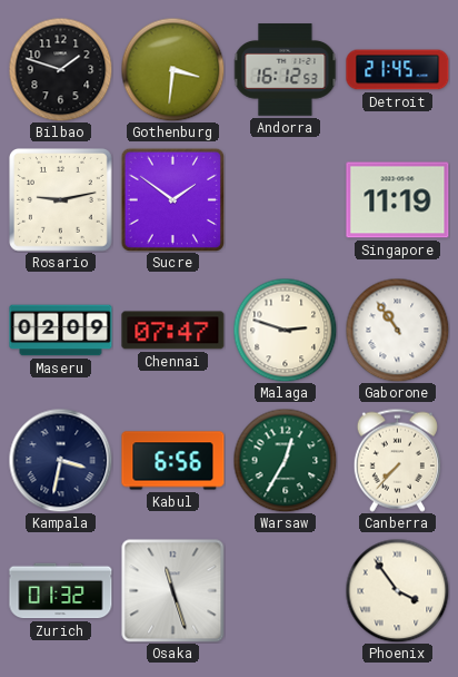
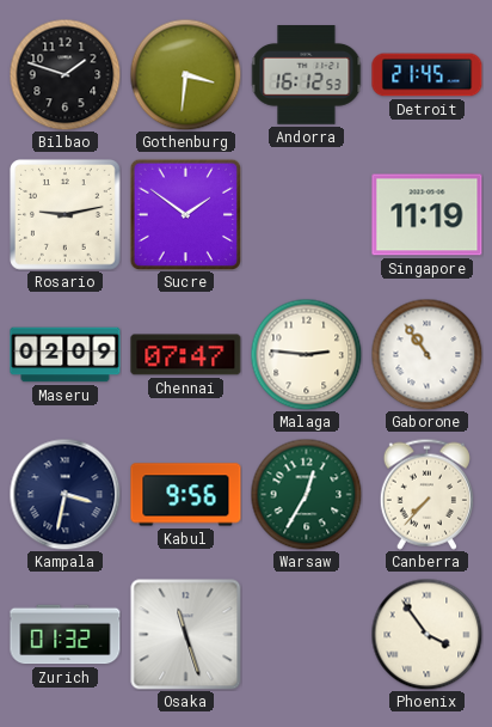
Malaga: 2:48 -> 2:46 (306, 354)
Kabul: 6:56 -> 9:56 (186, 495)
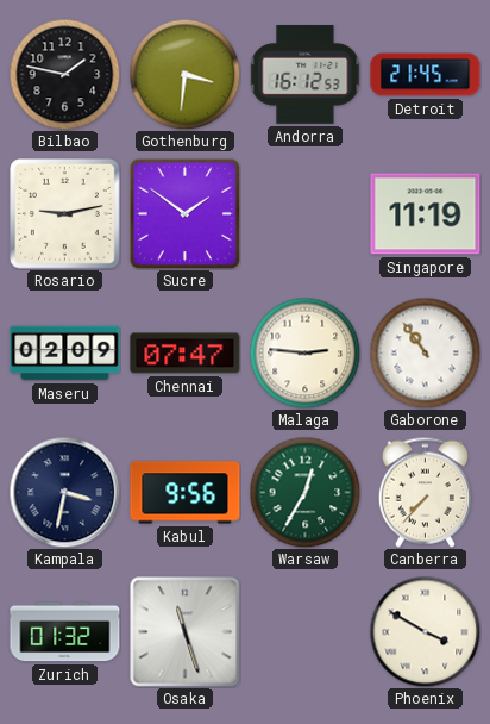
Bilbao: 1:48 -> 1:47 (64, 74)
Phoenix: 3:54 -> 3:50 (425, 631)
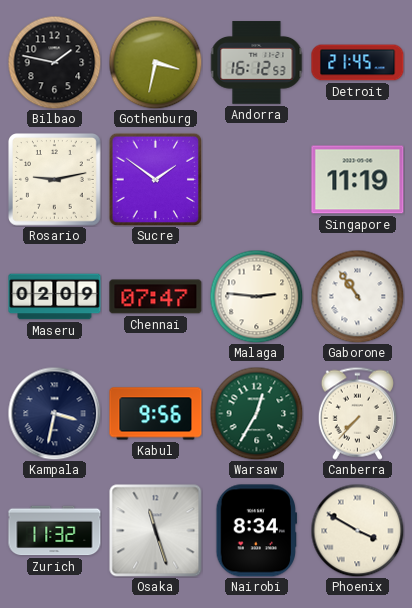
Gothenburg: 3:31 -> 3:32 (155, 62)
Zurich: 01:32 -> 11:32 (55, 531)
Nairobi: none -> 8:34 (256, 531)
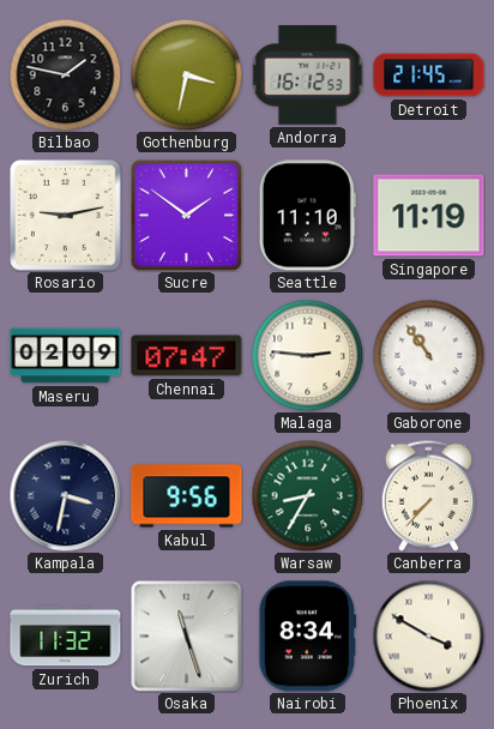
Seattle: none -> 11:10 (307, 216)
Warsaw: 12:35 -> 8:35 (307, 495)
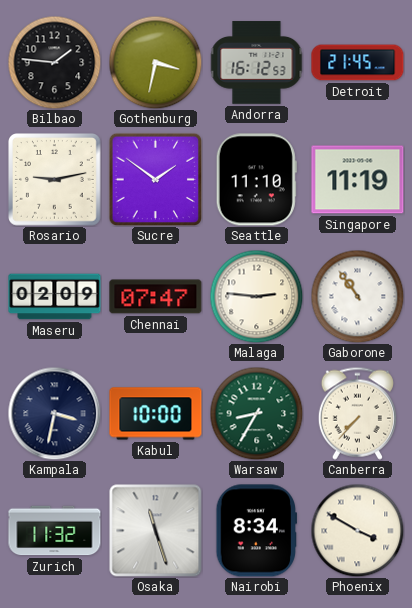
Bilbao: 1:47 -> 1:46 (54, 62)
Kabul: 9:56 -> 10:00 (156, 414)
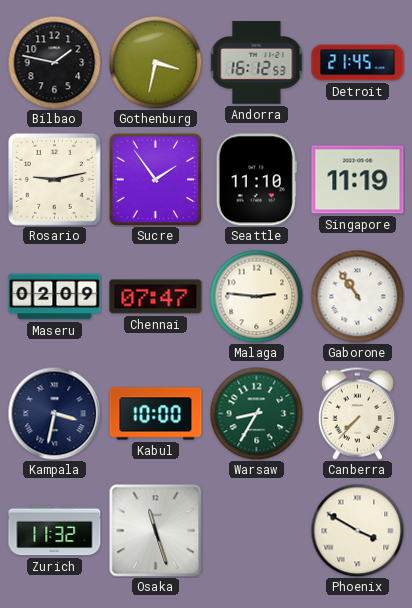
Bilbao: 1:46 -> 1:47 (54, 62)
Sucre: 1:51 -> 1:54 (155, 179)
Nairobi: 8:34 -> none (256, 531)
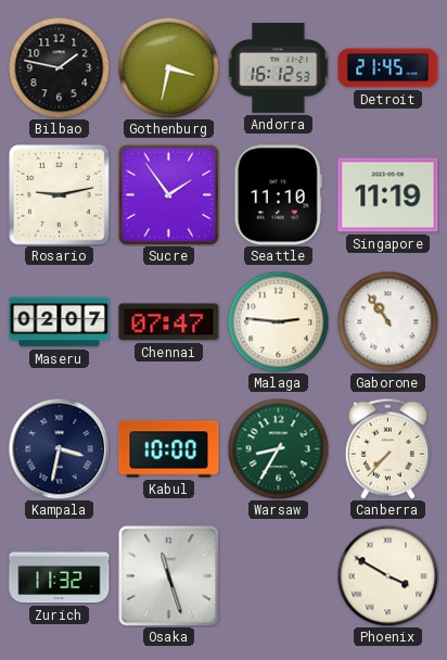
Maseru: 02:09 -> 02:07 (60, 322)
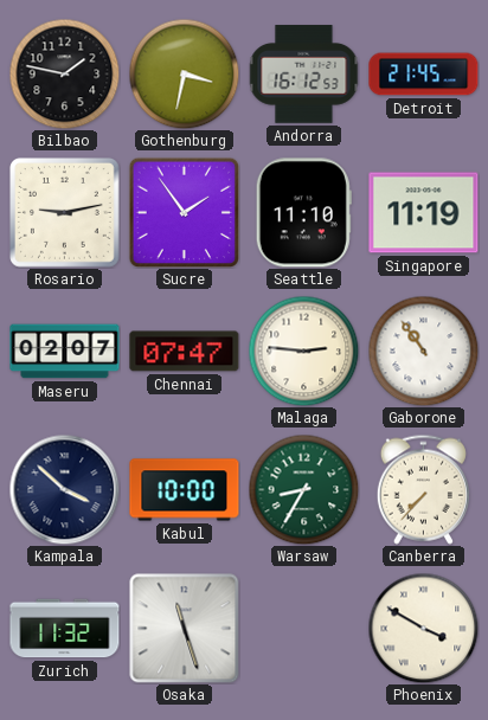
Kampala: 3:32 -> 3:52 (64, 489)
